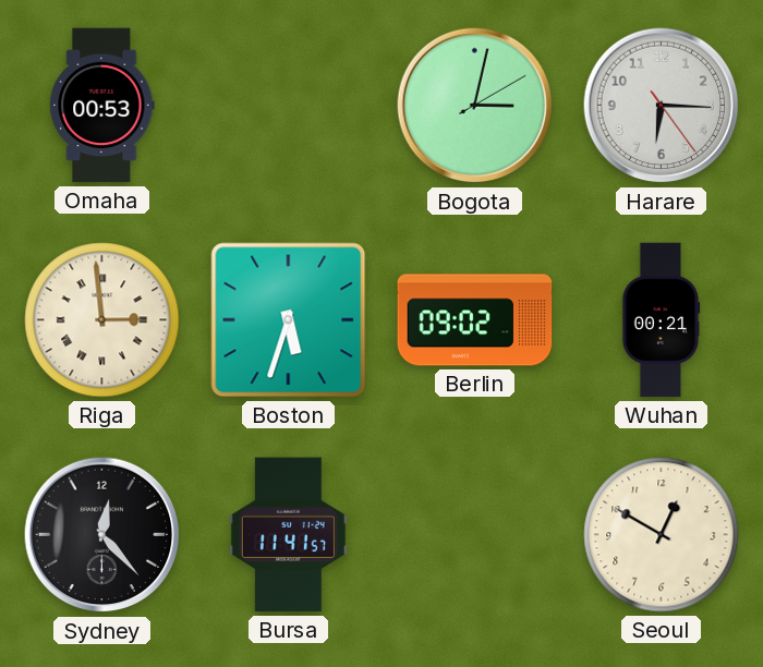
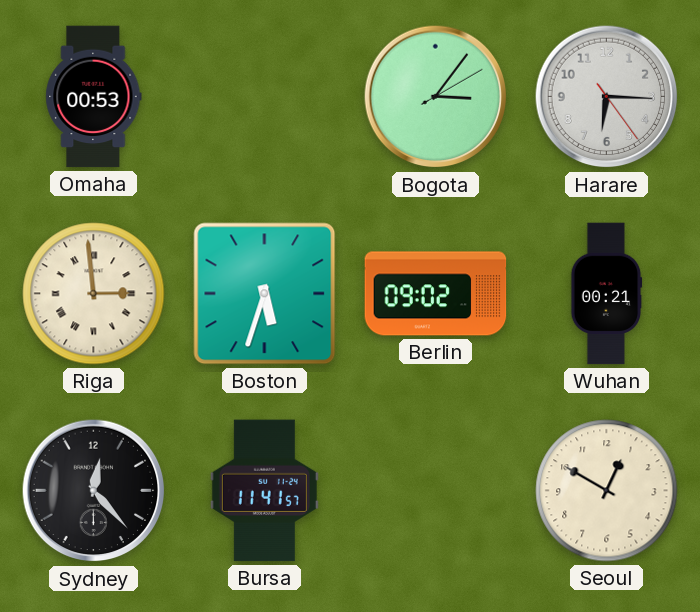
Bogota: 3:02 -> 3:06 (436, 97)
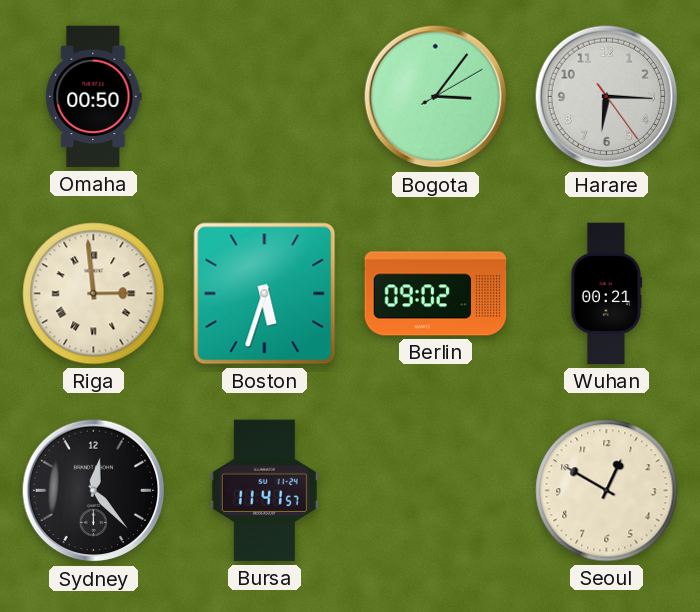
Omaha: 00:53 -> 00:50 (94, 97)
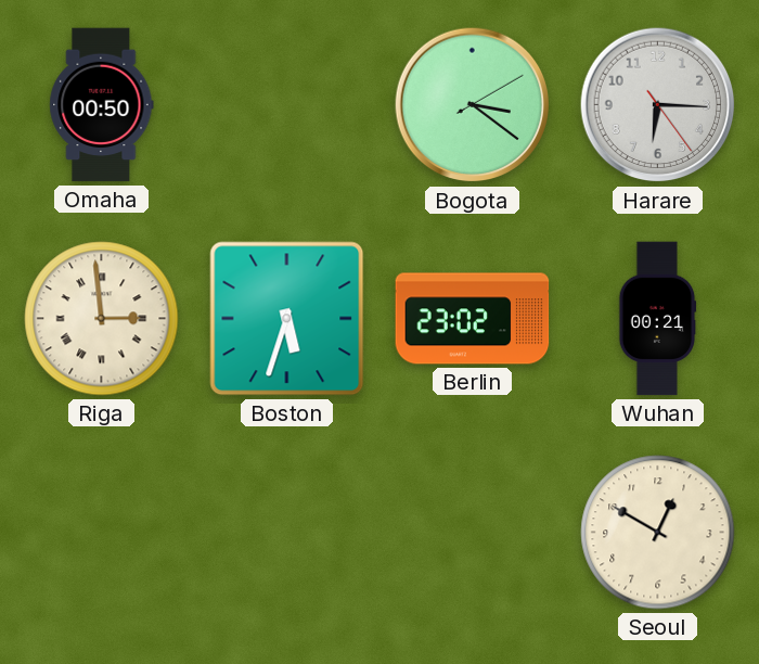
Bogota: 3:06 -> 3:21 (473, 105)
Berlin: 09:02 -> 23:02 (473, 319)
Sydney: 12:23 -> none (94, 491)
Bursa: 11:41 -> none (264, 491)
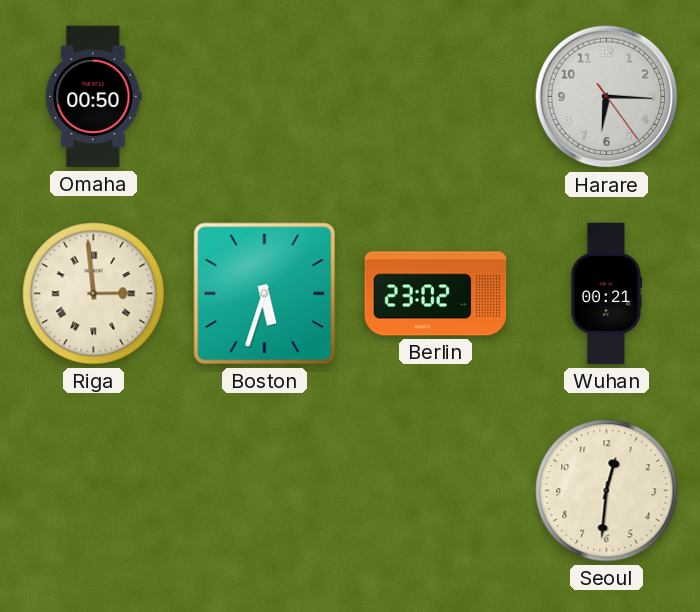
Bogota: 3:21 -> none (473, 105)
Seoul: 12:50 -> 12:31 (607, 491)
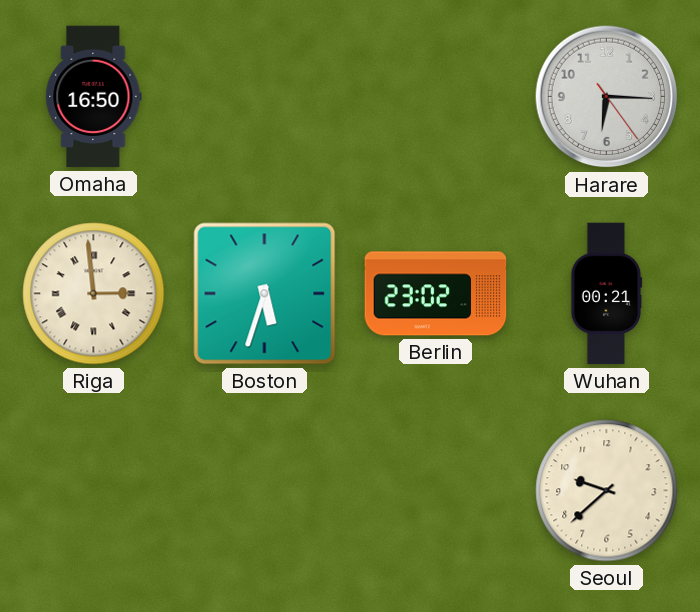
Omaha: 00:50 -> 16:50 (94, 97)
Seoul: 12:31 -> 9:38 (607, 491)
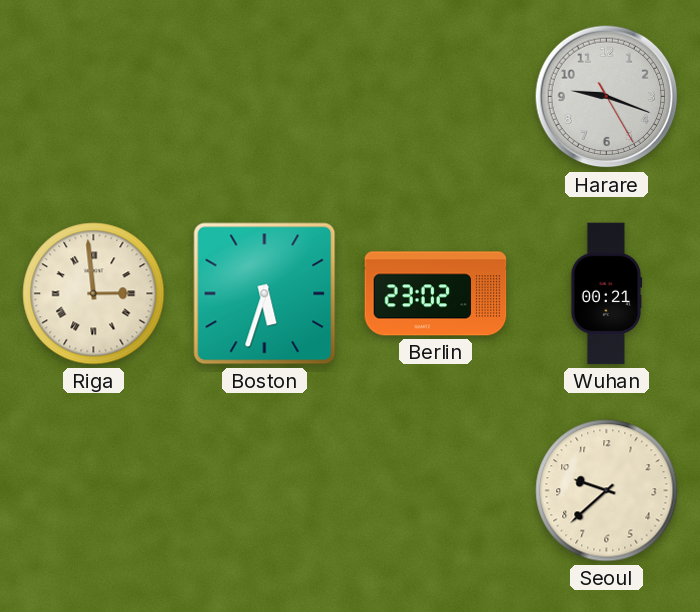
Omaha: 16:50 -> none (94, 97)
Harare: 6:15 -> 9:18 (607, 97)
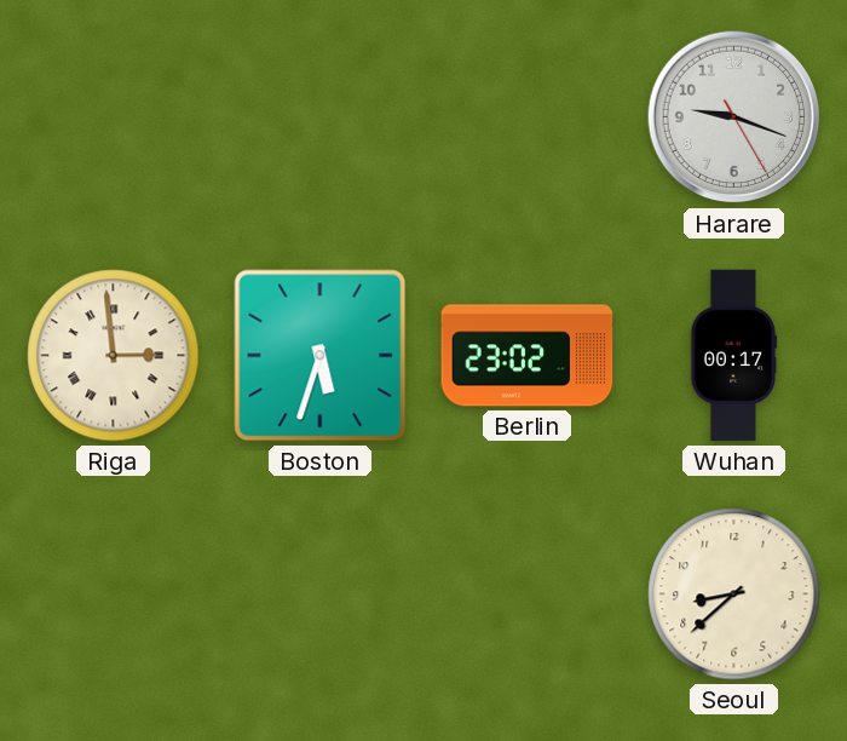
Wuhan: 00:21 -> 00:17 (733, 356)
Seoul: 9:38 -> 8:38 (734, 594)
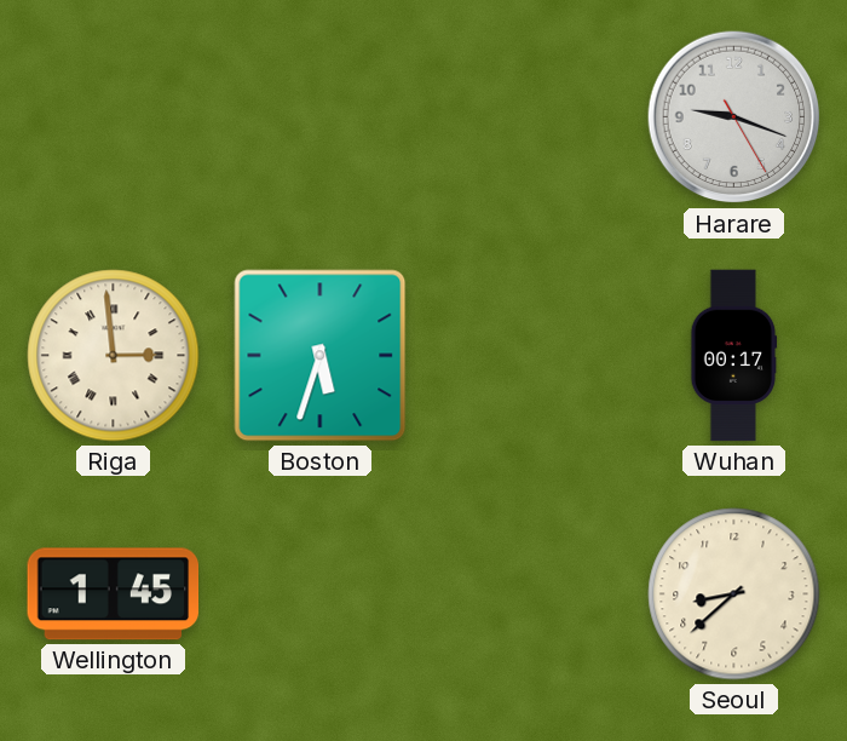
Berlin: 23:02 -> none (528, 356)
Wellington: none -> 1:45 (114, 594)
